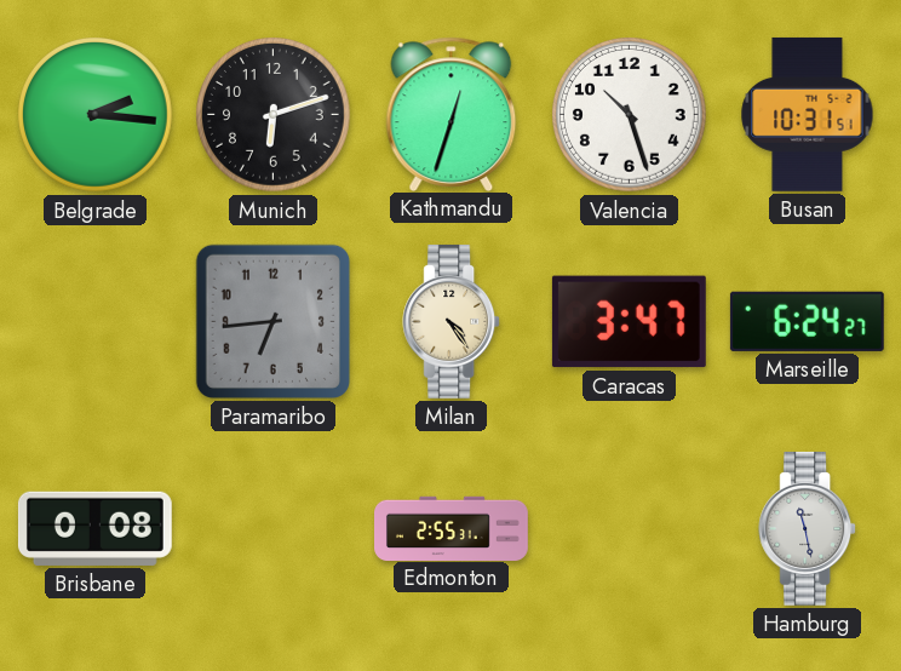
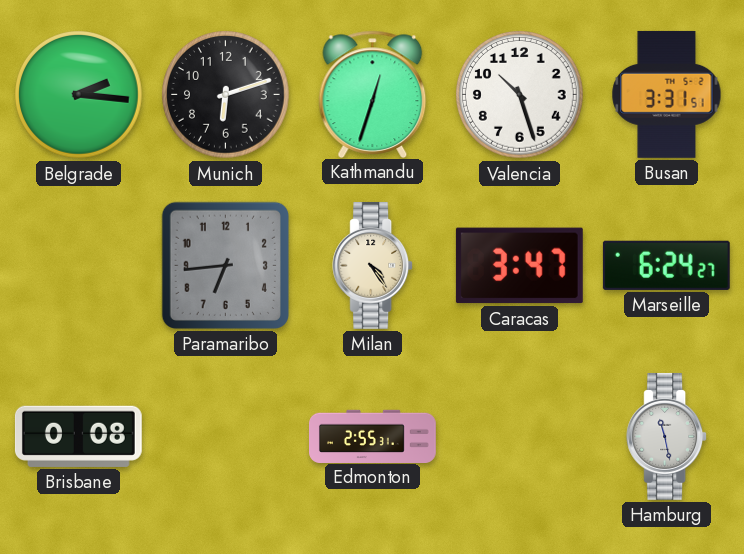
Busan: 10:31 -> 3:31 (667, 94)
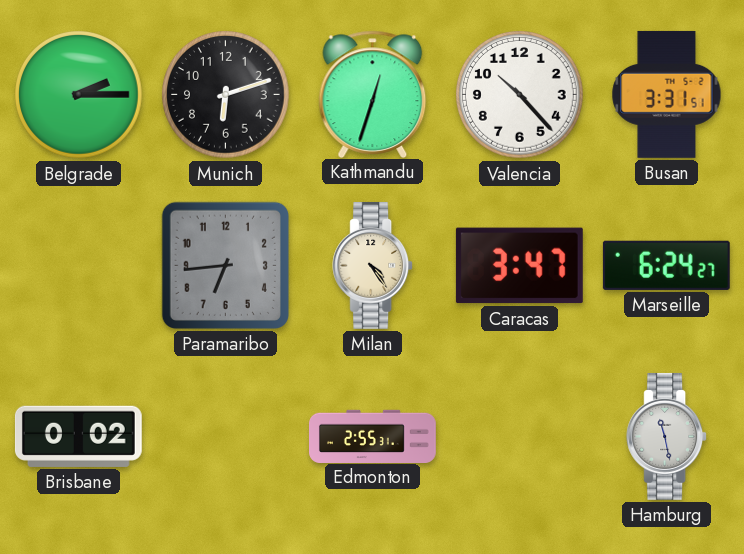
Belgrade: 2:16 -> 2:15 (79, 95)
Valencia: 10:27 -> 10:23 (520, 95)
Brisbane: 0:08 -> 0:02 (78, 436)
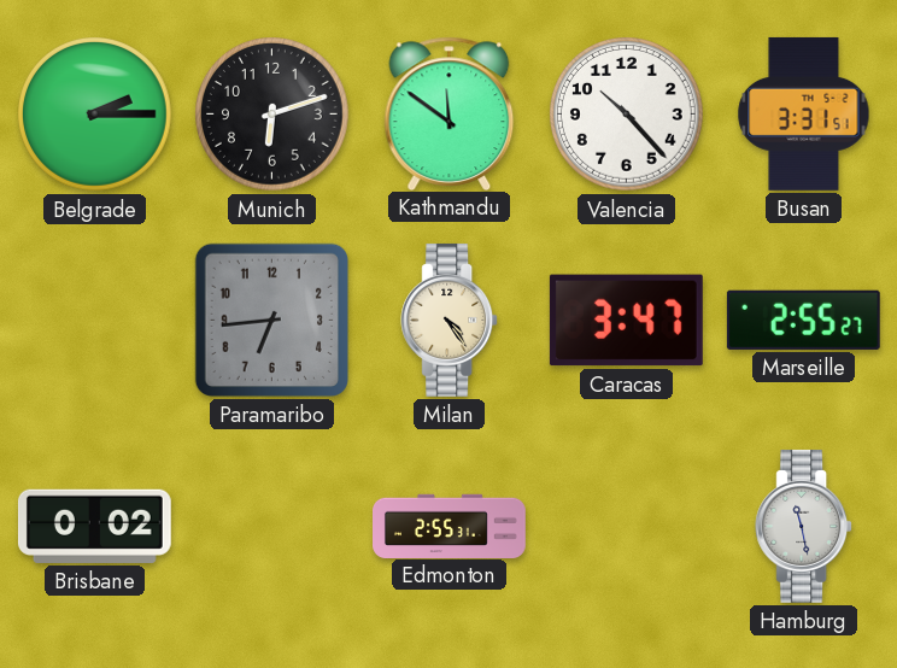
Kathmandu: 12:33 -> 11:51 (450, 113)
Marseille: 6:24 -> 2:55 (803, 320)
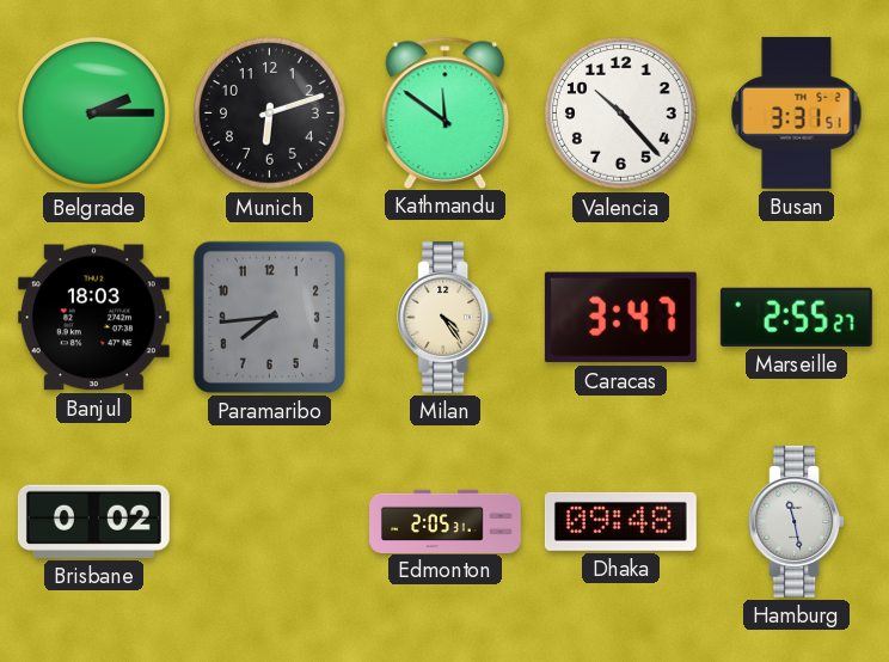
Banjul: none -> 18:03 (93, 318)
Paramaribo: 6:44 -> 7:44 (269, 317)
Edmonton: 2:55 -> 2:05 (446, 521)
Dhaka: none -> 09:48 (620, 521)
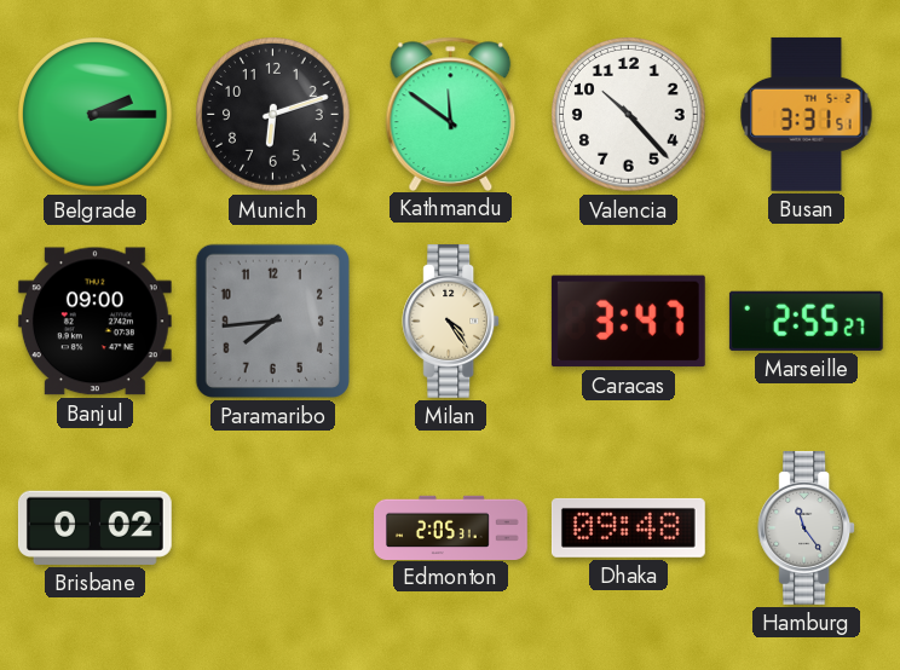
Banjul: 18:03 -> 09:00 (94, 322)
Hamburg: 11:28 -> 11:24 (807, 527)
